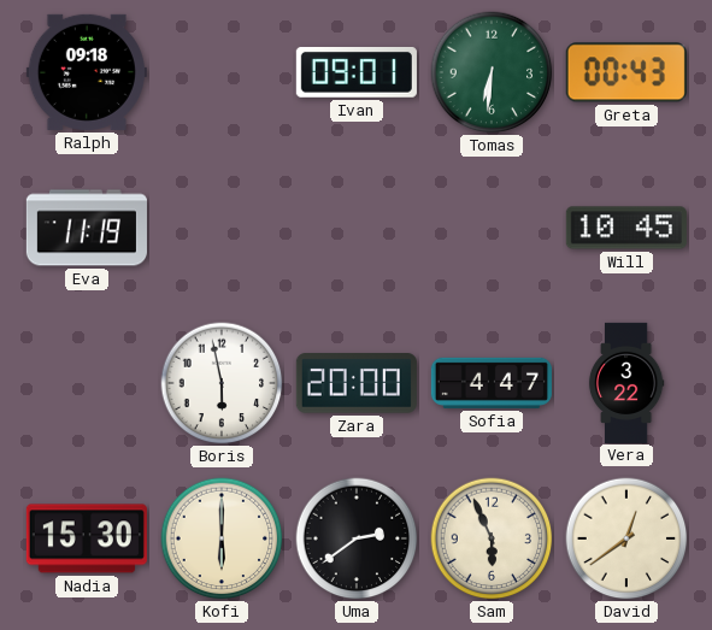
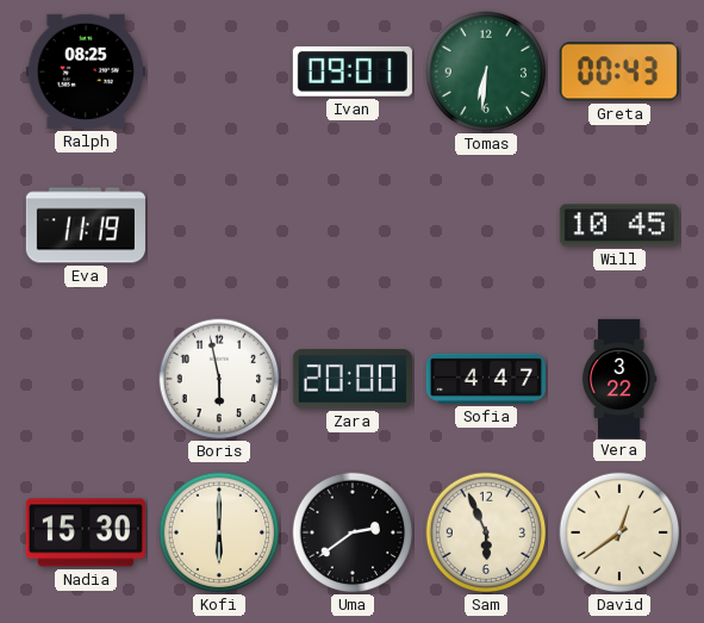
Ralph: 09:18 -> 08:25 (86, 71)
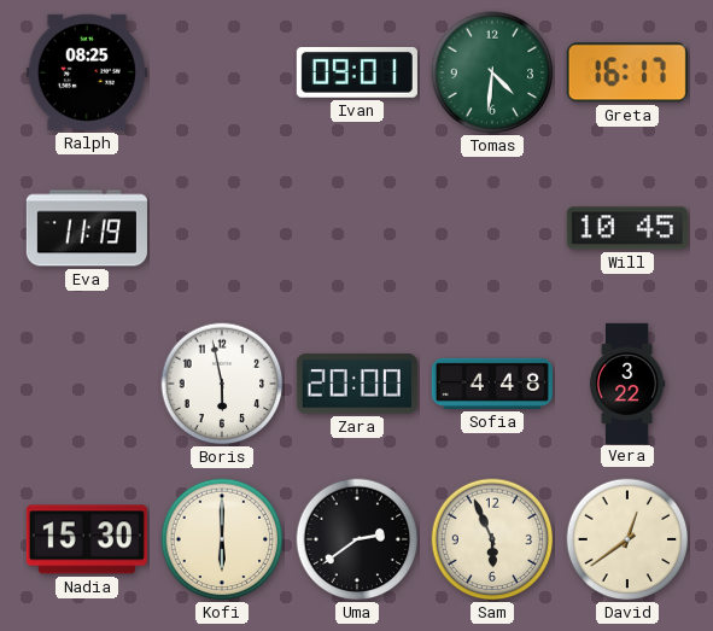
Tomas: 6:31 -> 4:31 (492, 72)
Greta: 00:43 -> 16:17 (627, 72)
Sofia: 4:47 -> 4:48 (492, 384)
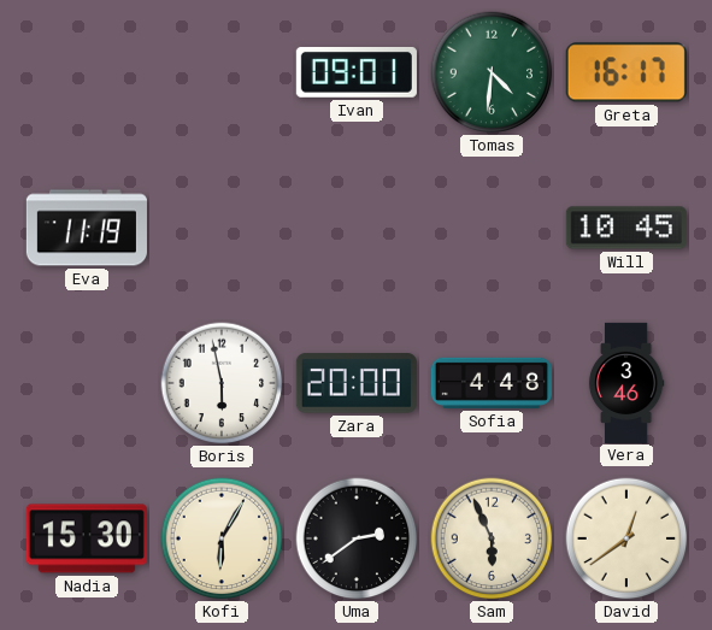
Ralph: 08:25 -> none (87, 72)
Vera: 3:22 -> 3:46 (626, 382)
Kofi: 6:00 -> 6:05 (222, 538)
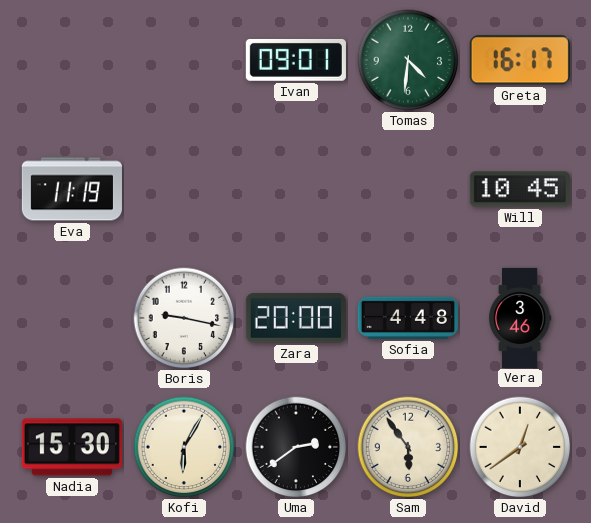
Boris: 5:58 -> 9:17 (184, 318)
Sam: 5:56 -> 5:54 (408, 447)
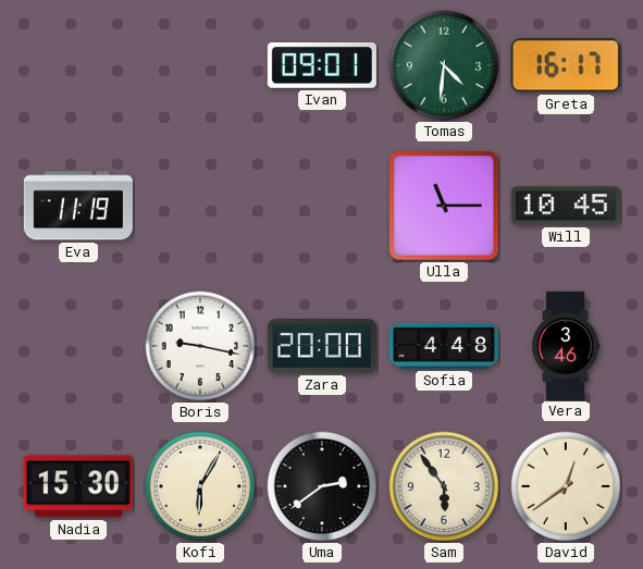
Ulla: none -> 11:15 (444, 206)
